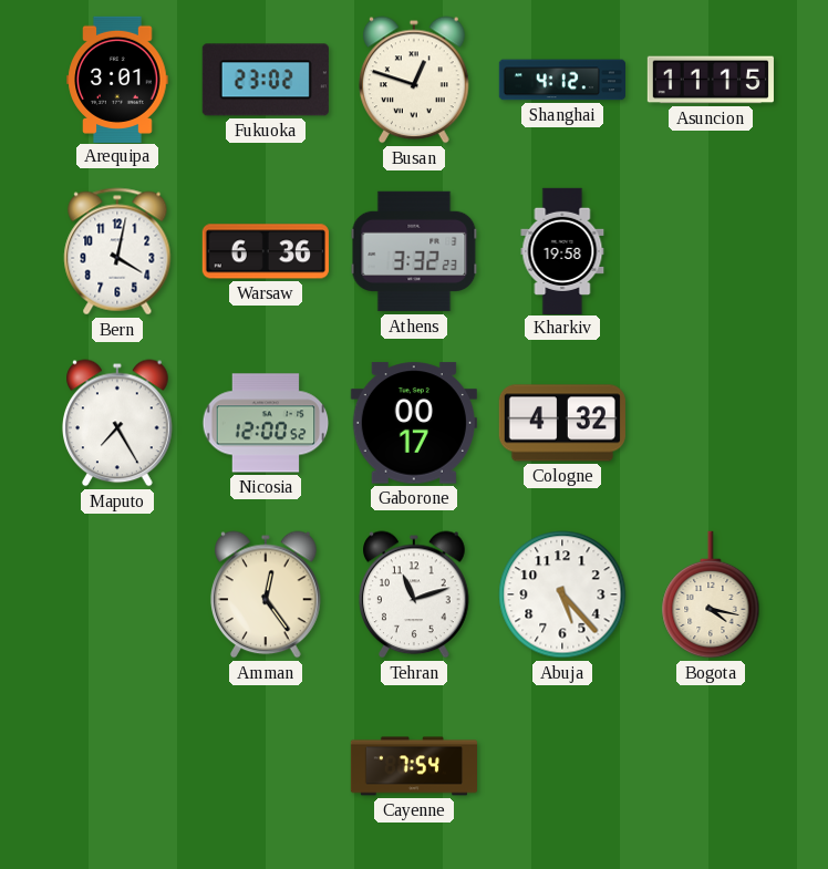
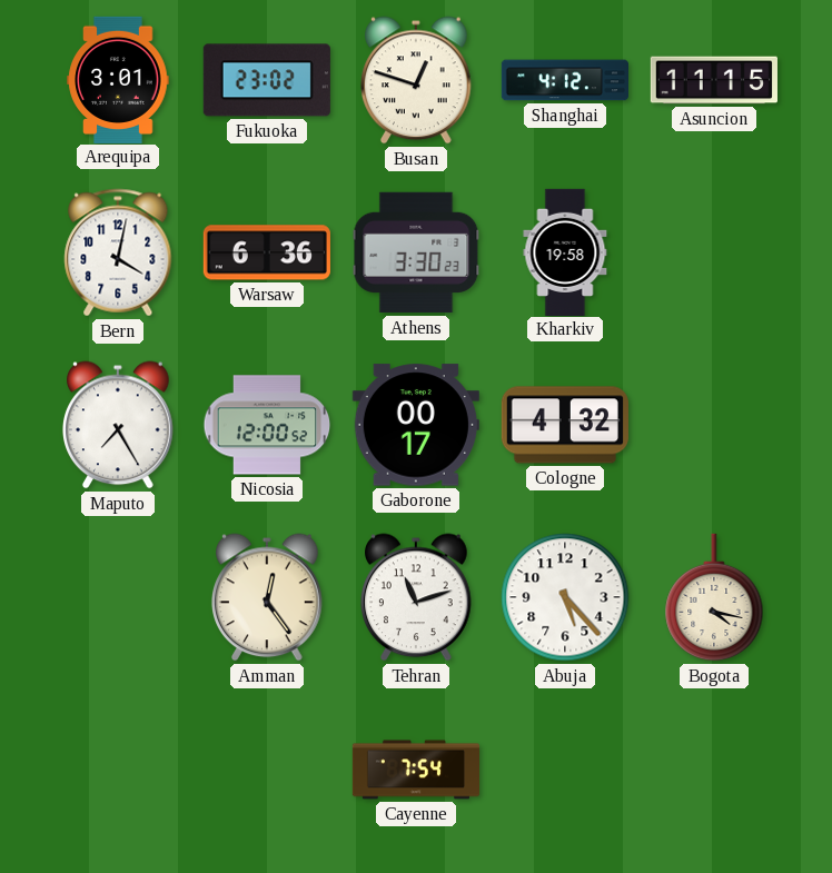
Athens: 3:32 -> 3:30 (416, 252)
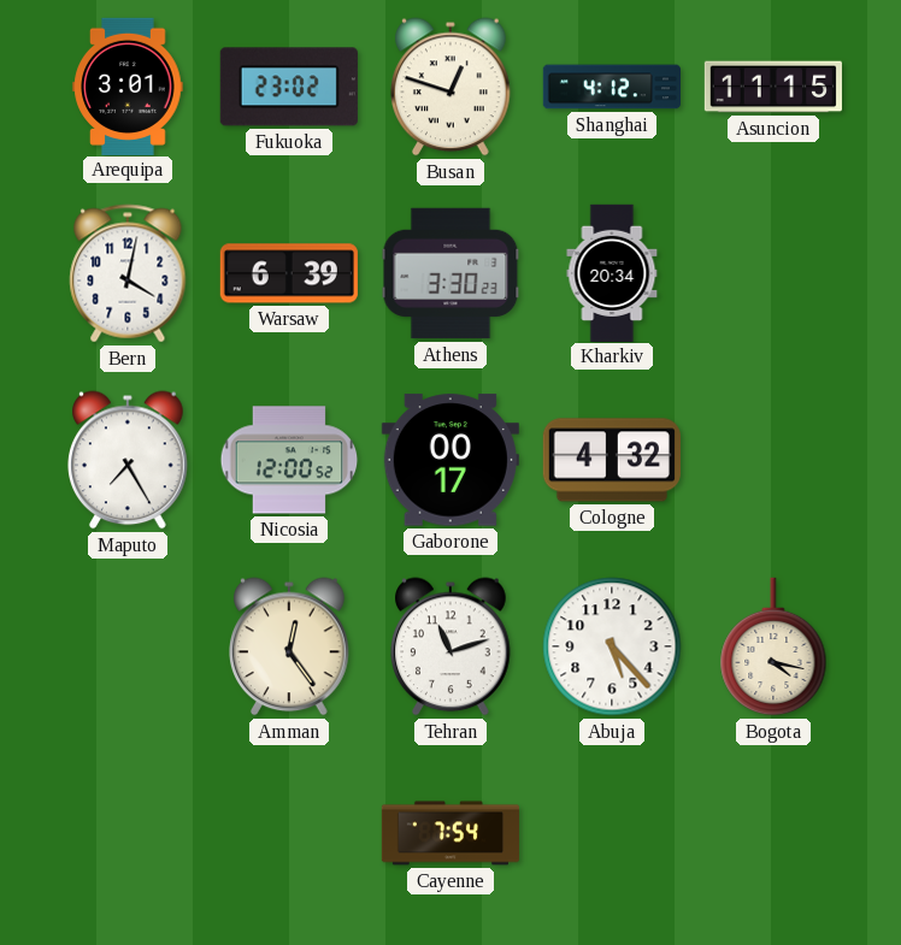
Warsaw: 6:36 -> 6:39 (289, 273)
Kharkiv: 19:58 -> 20:34 (612, 272)
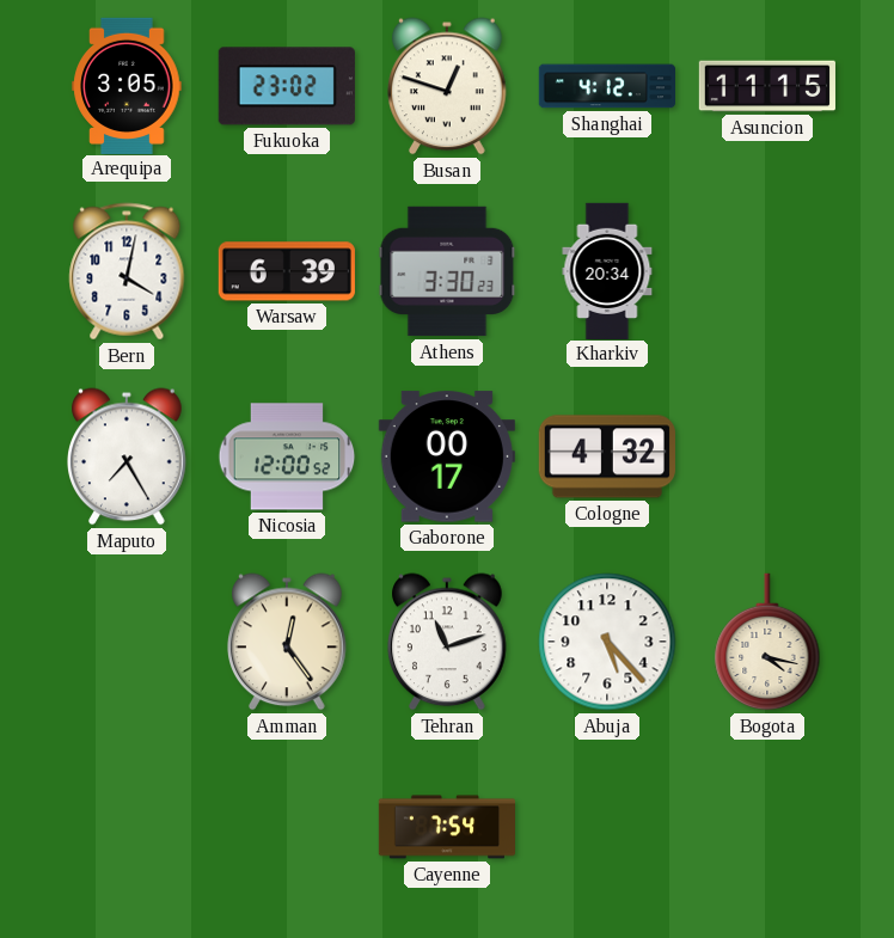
Arequipa: 3:01 -> 3:05 (127, 85)
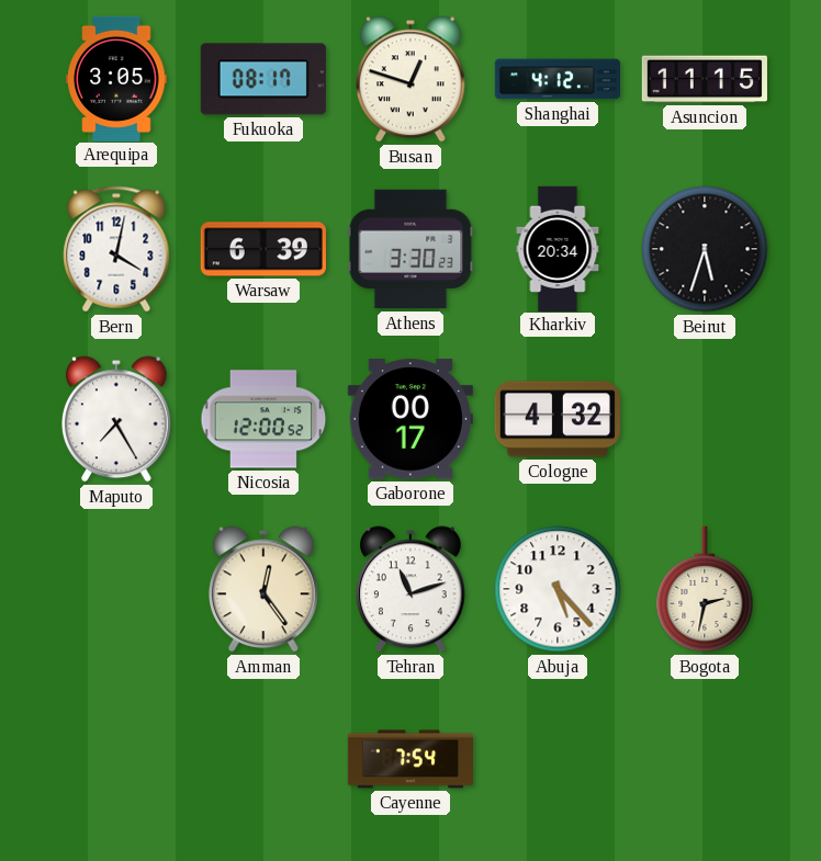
Fukuoka: 23:02 -> 08:17 (263, 79)
Beirut: none -> 5:33 (705, 249)
Bogota: 4:17 -> 2:32 (705, 589)
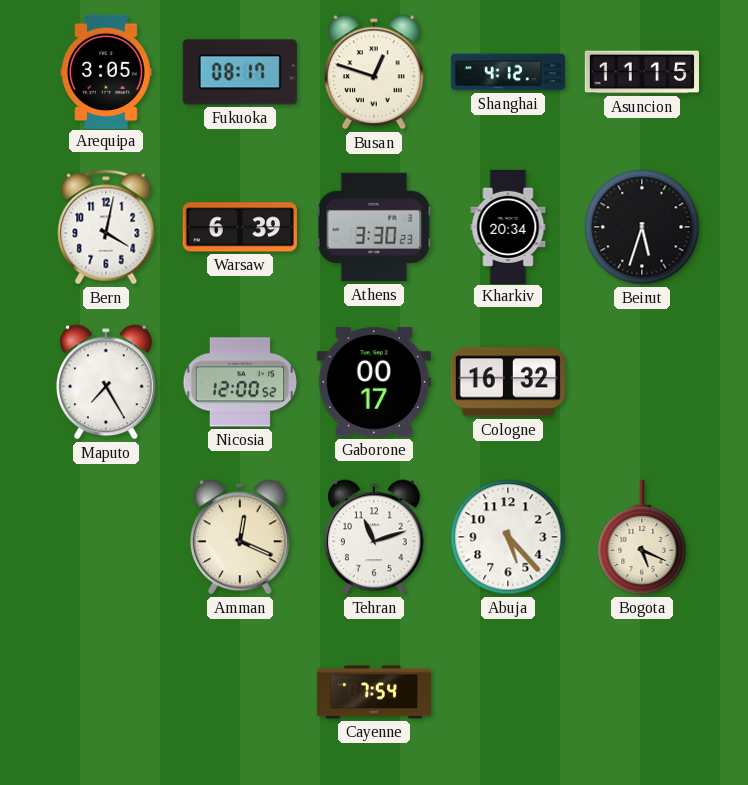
Cologne: 4:32 -> 16:32 (508, 382)
Amman: 12:24 -> 12:19 (240, 537)
Bogota: 2:32 -> 5:19 (642, 537)
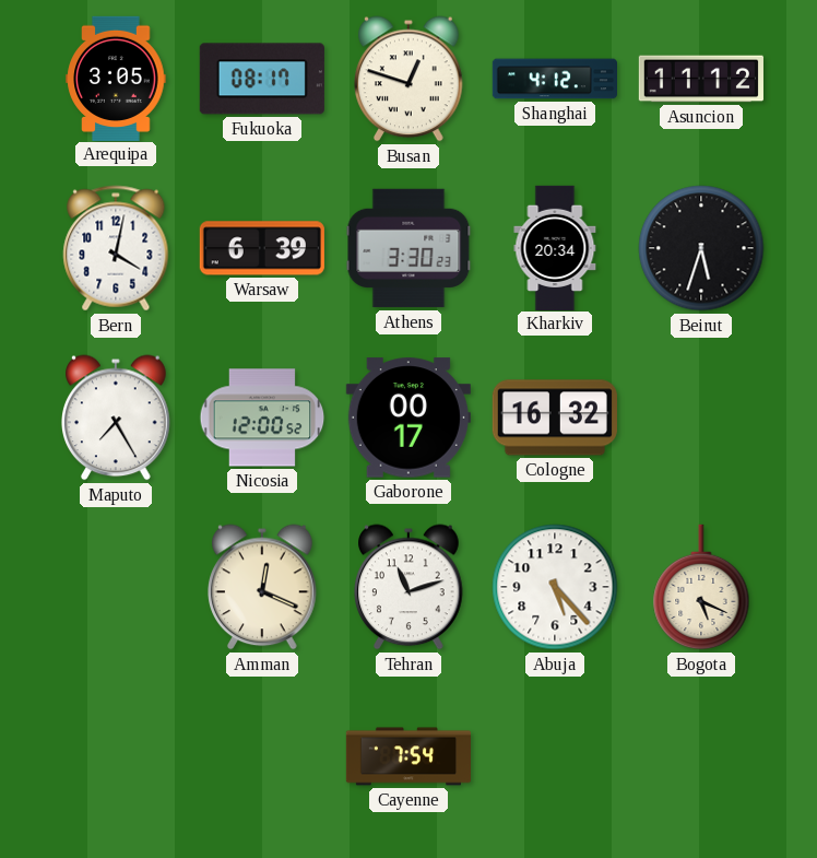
Asuncion: 11:15 -> 11:12 (701, 79)
